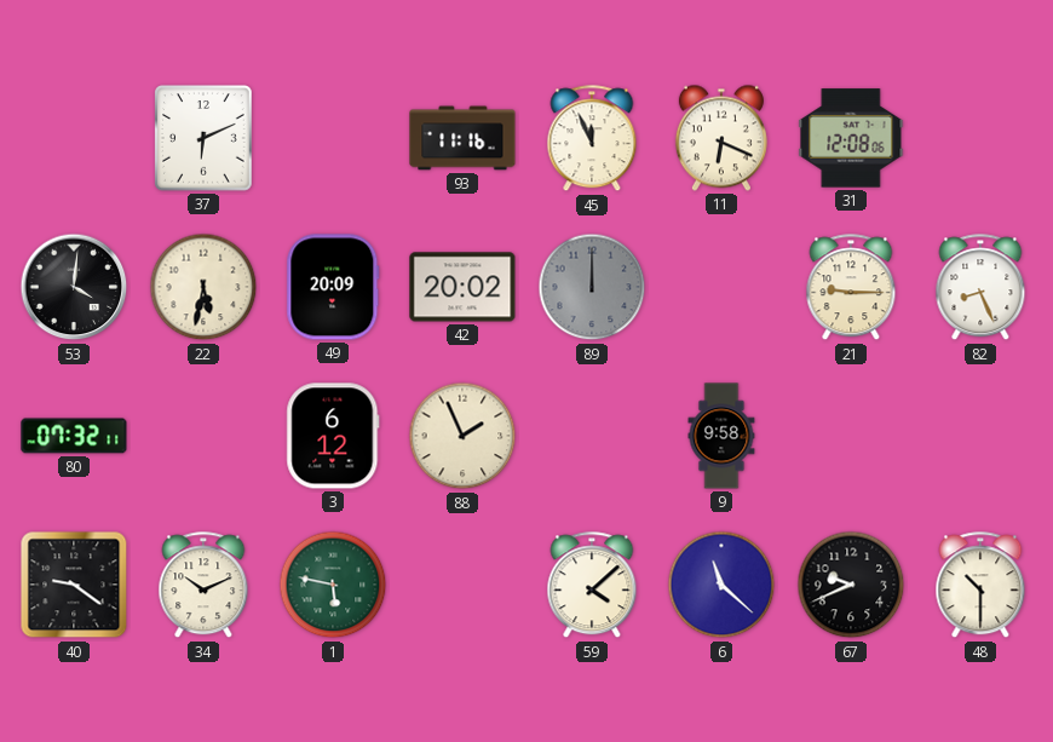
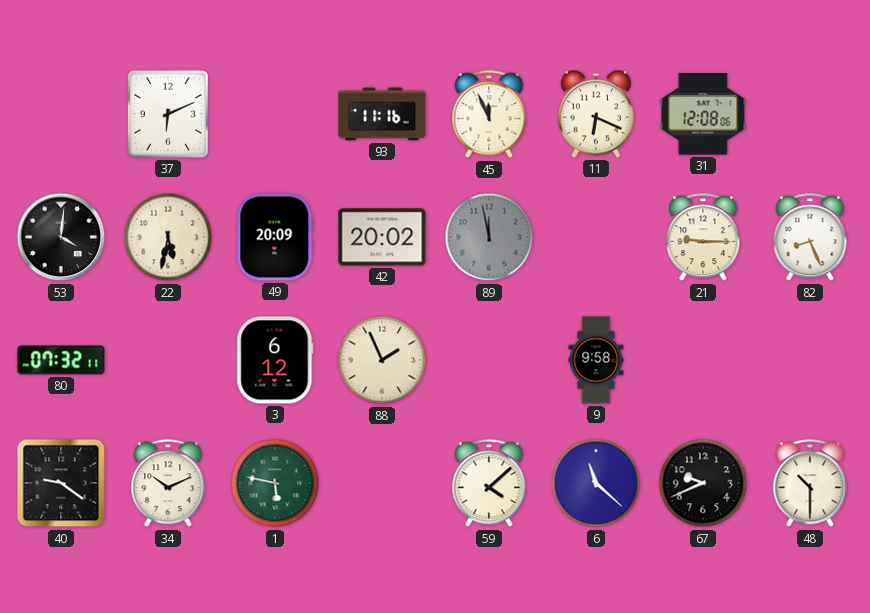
89: 12:00 -> 11:58 (489, 237)
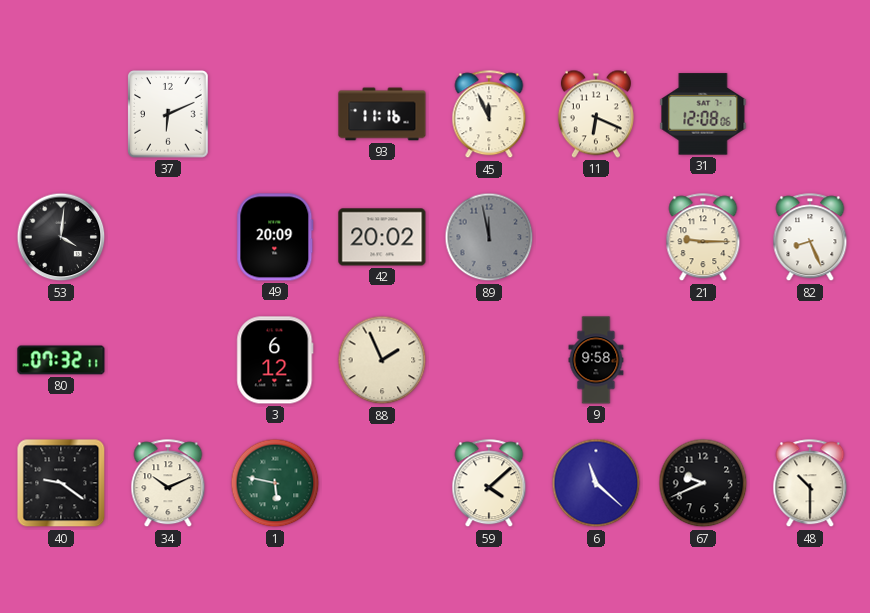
22: 5:32 -> none (168, 237)
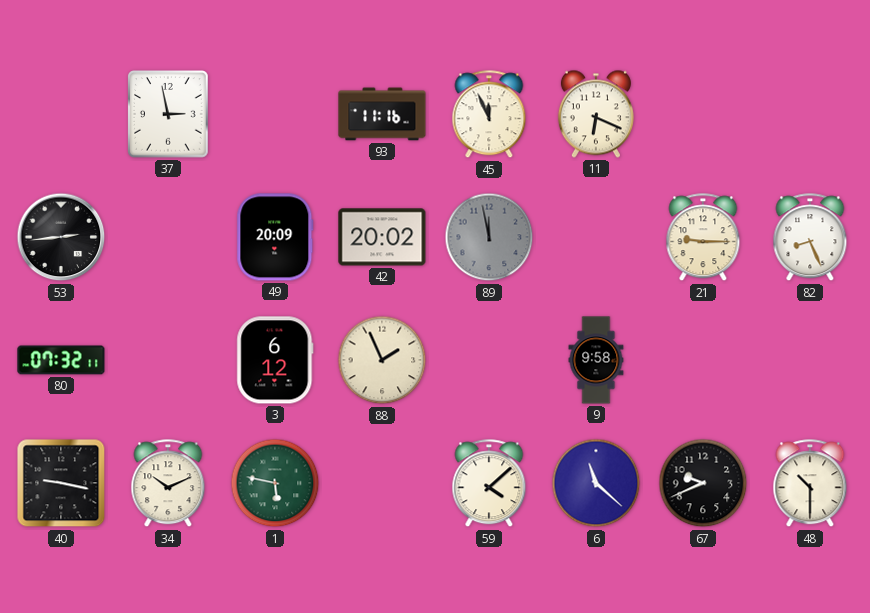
37: 6:11 -> 2:58 (169, 114)
31: 12:08 -> none (703, 114)
53: 4:01 -> 2:44 (61, 237)
40: 9:21 -> 9:17 (61, 483)
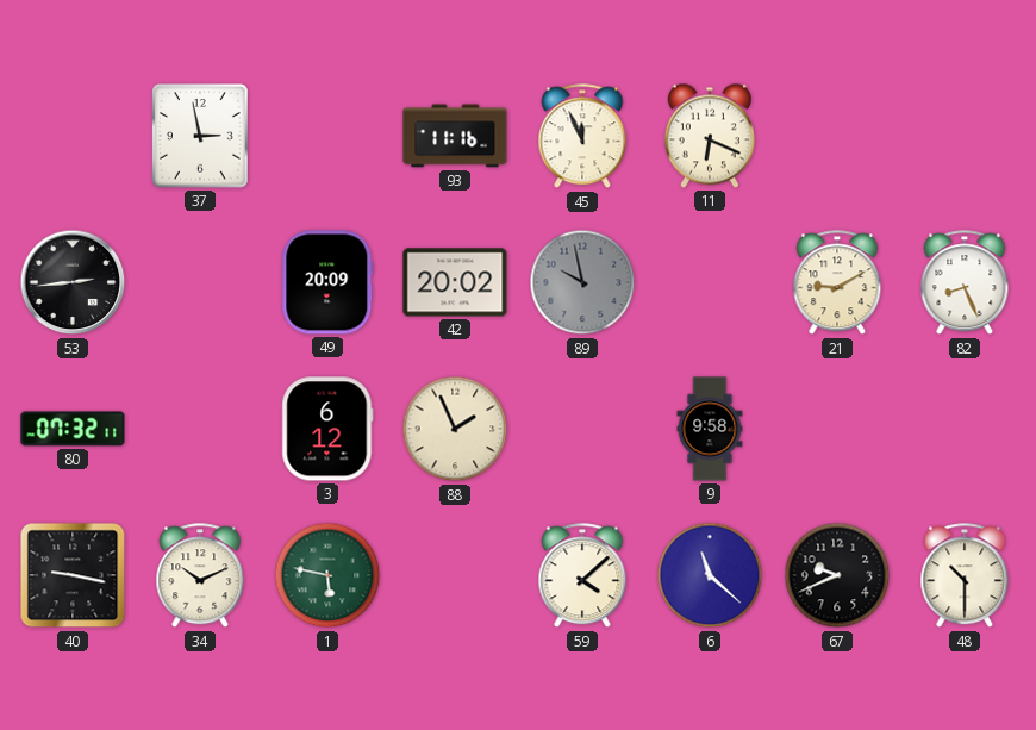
89: 11:58 -> 9:58 (582, 282)
21: 9:15 -> 9:10 (837, 283)
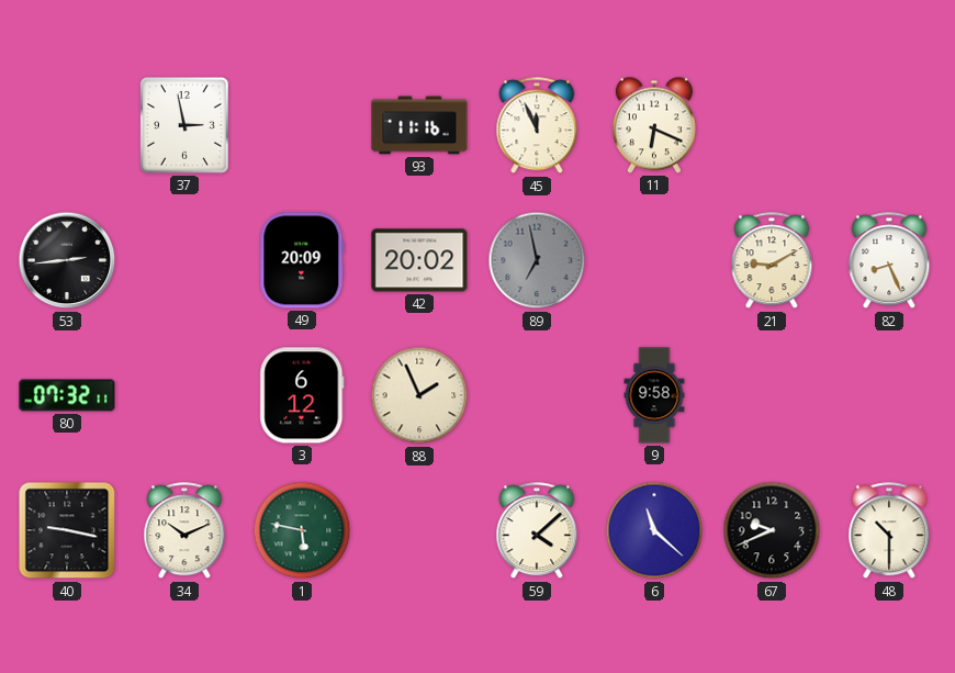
89: 9:58 -> 6:58 (537, 260)
